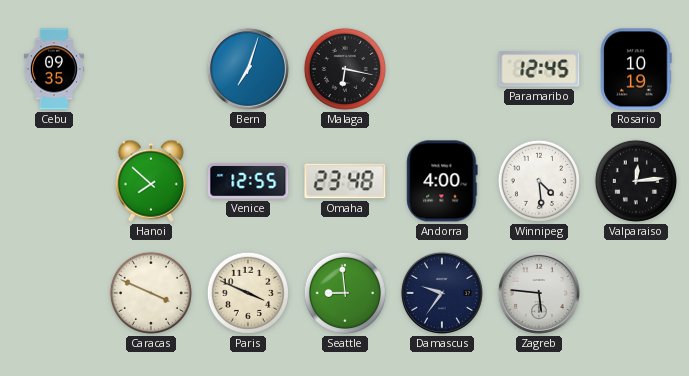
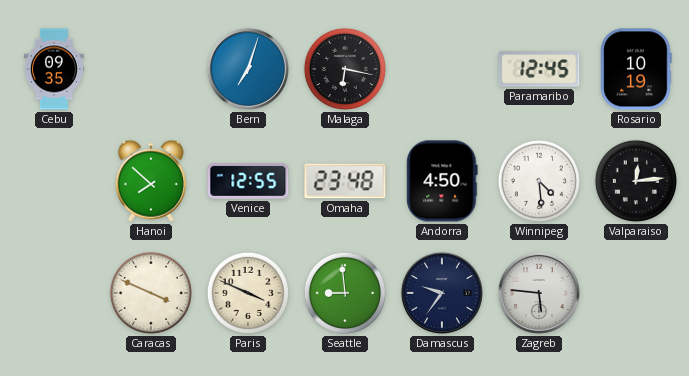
Andorra: 4:00 -> 4:50 (442, 181)
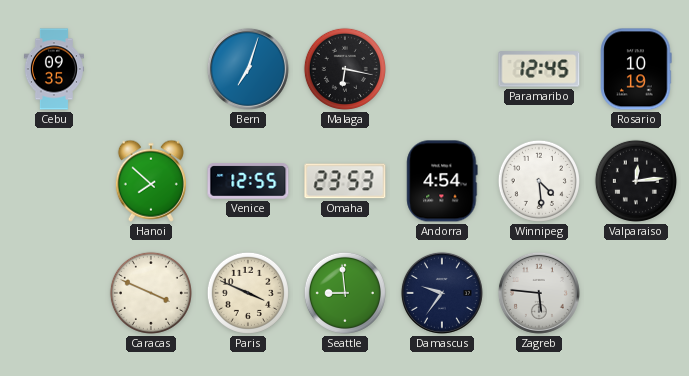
Omaha: 23:48 -> 23:53 (345, 181)
Andorra: 4:50 -> 4:54 (442, 181)
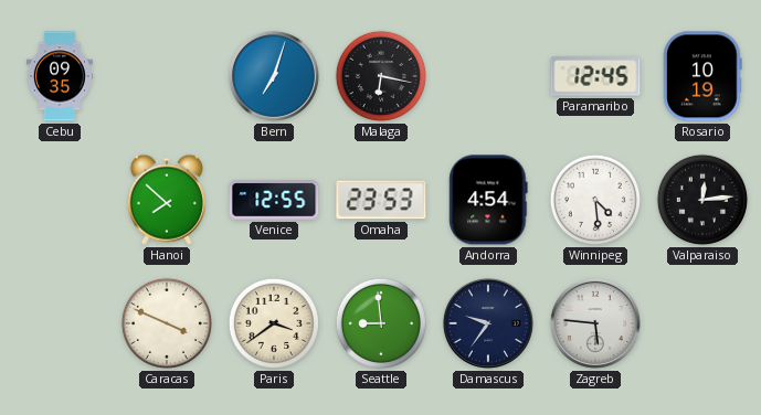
Paris: 3:49 -> 3:39 (274, 323)
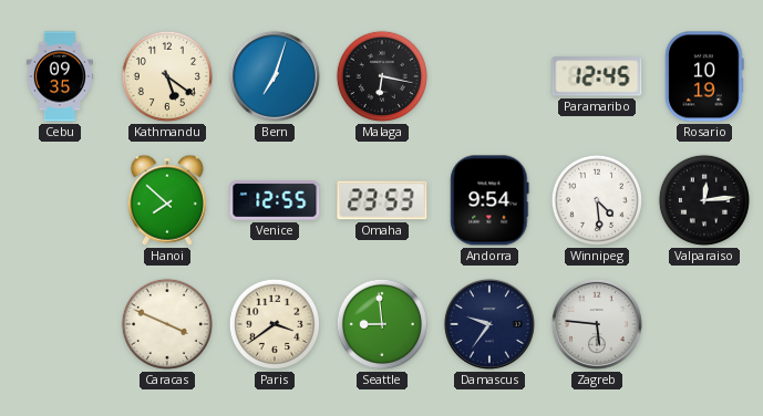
Kathmandu: none -> 5:21 (167, 76)
Andorra: 4:54 -> 9:54 (489, 200)
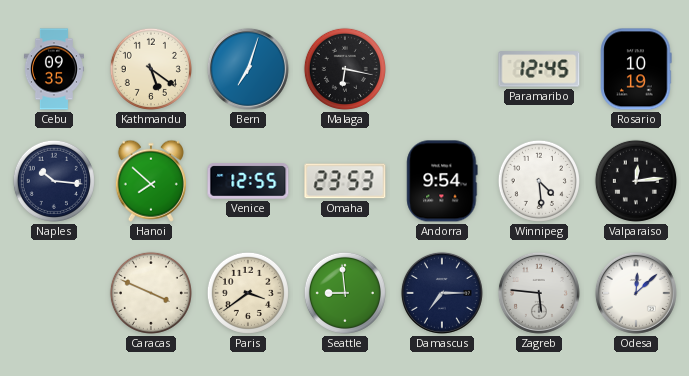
Naples: none -> 10:16 (54, 181)
Damascus: 9:36 -> 7:15 (442, 293)
Odesa: none -> 12:08 (636, 293)
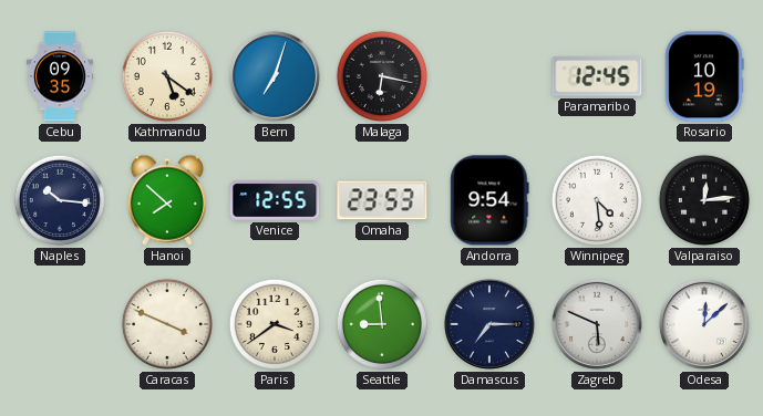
Zagreb: 5:46 -> 5:49 (597, 324)
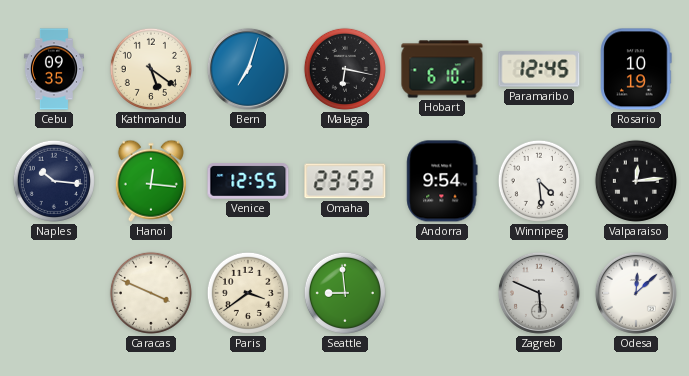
Hobart: none -> 6:10 (442, 69)
Hanoi: 7:52 -> 12:16 (151, 181)
Damascus: 7:15 -> none (489, 324)
